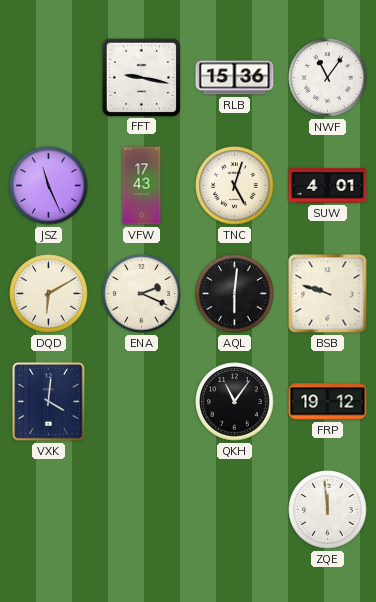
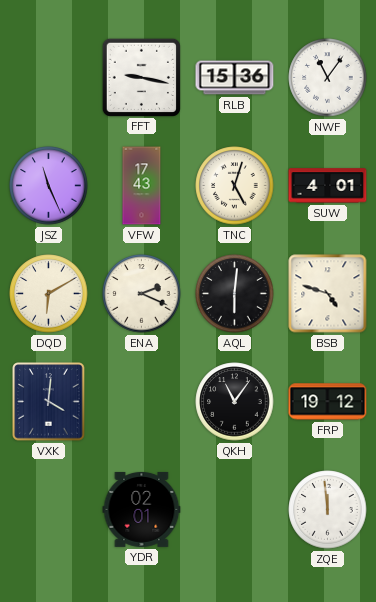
BSB: 9:48 -> 4:48 (328, 294)
YDR: none -> 02:01 (142, 509)
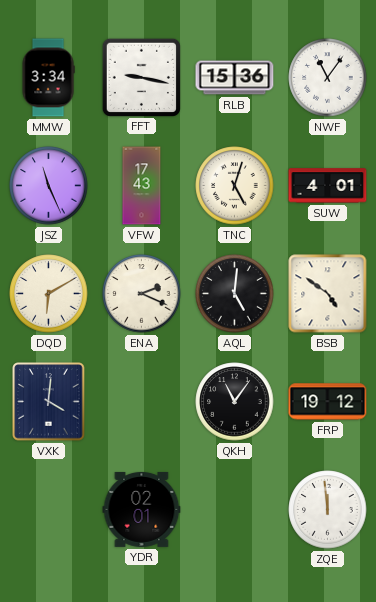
MMW: none -> 3:34 (48, 78)
AQL: 6:01 -> 5:01 (235, 294)
BSB: 4:48 -> 4:51 (328, 294)
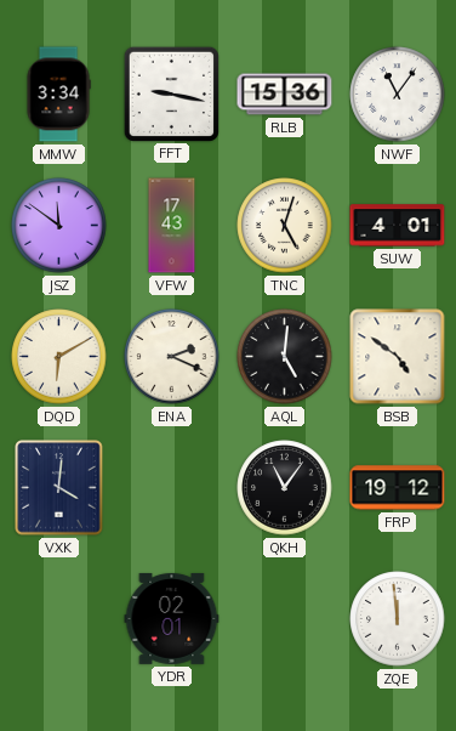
JSZ: 11:26 -> 11:51 (59, 226)
